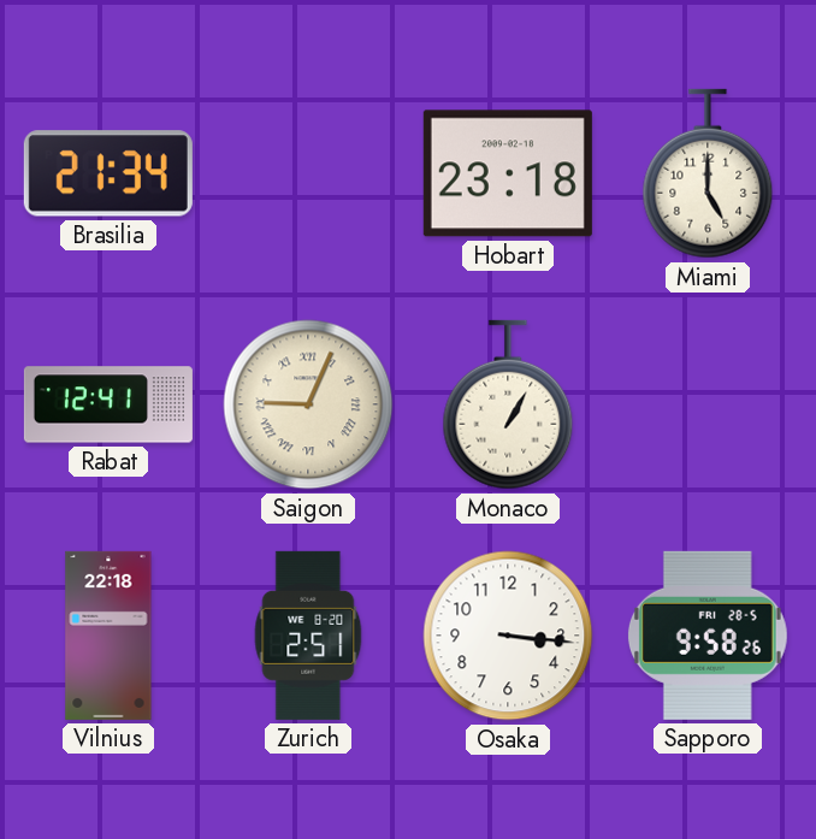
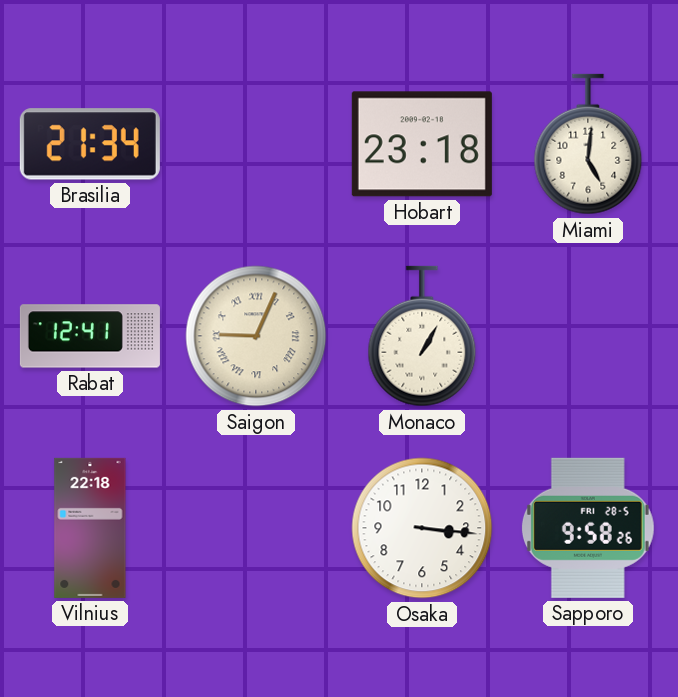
Miami: 5:00 -> 5:01 (588, 144)
Zurich: 2:51 -> none (308, 636)
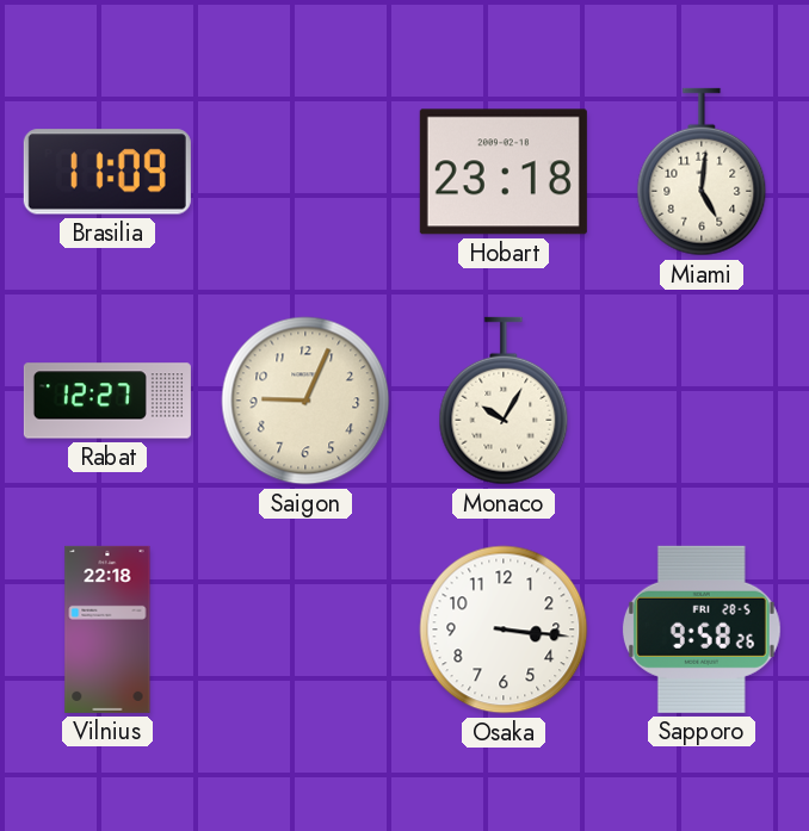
Brasilia: 21:34 -> 11:09 (107, 172)
Rabat: 12:41 -> 12:27 (107, 401)
Saigon numerals: Roman -> Arabic (305, 401)
Monaco: 1:05 -> 10:05 (504, 401)
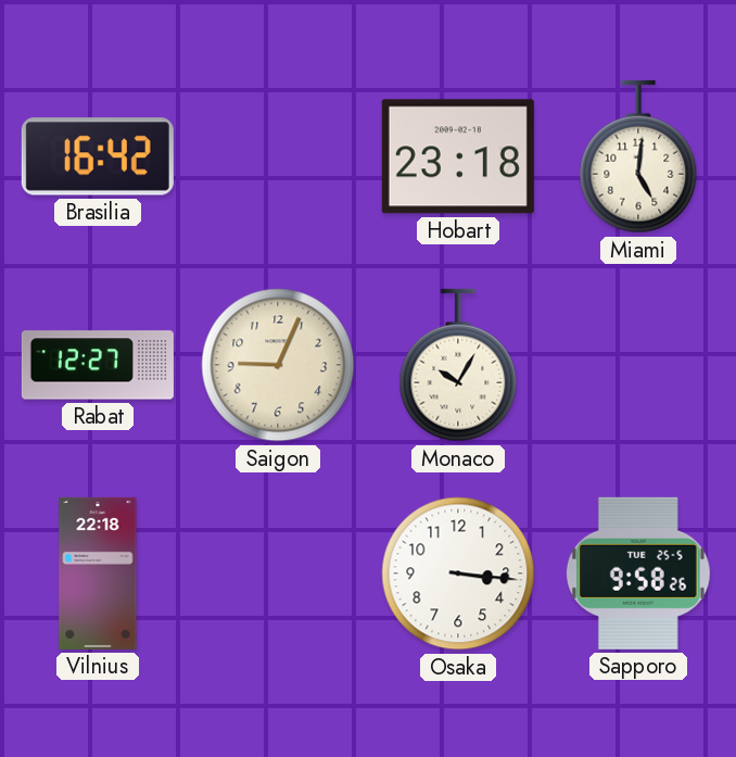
Brasilia: 11:09 -> 16:42 (98, 156)
Sapporo date: FRI 28-5 -> TUE 25-5 (638, 573)
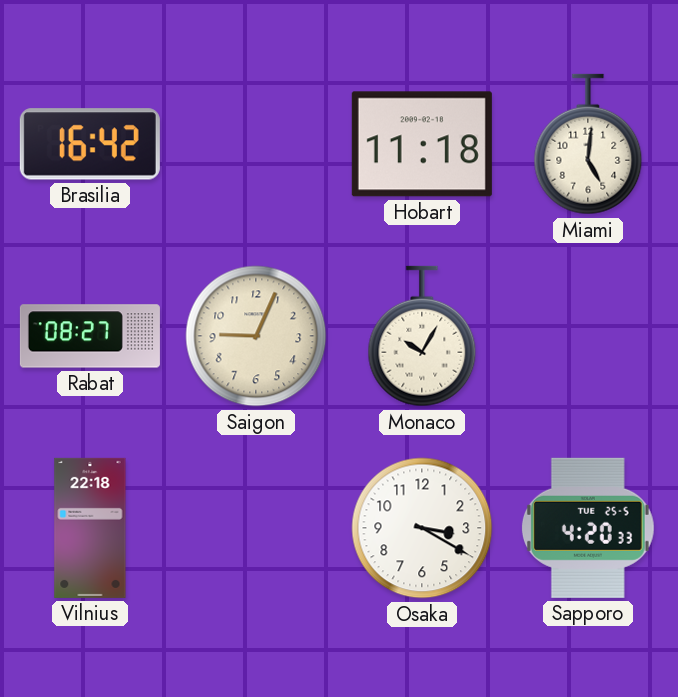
Hobart: 23:18 -> 11:18 (422, 144)
Rabat: 12:27 -> 08:27 (90, 336)
Osaka: 3:16 -> 3:20 (422, 528)
Sapporo: 9:58 -> 4:20 (588, 528)
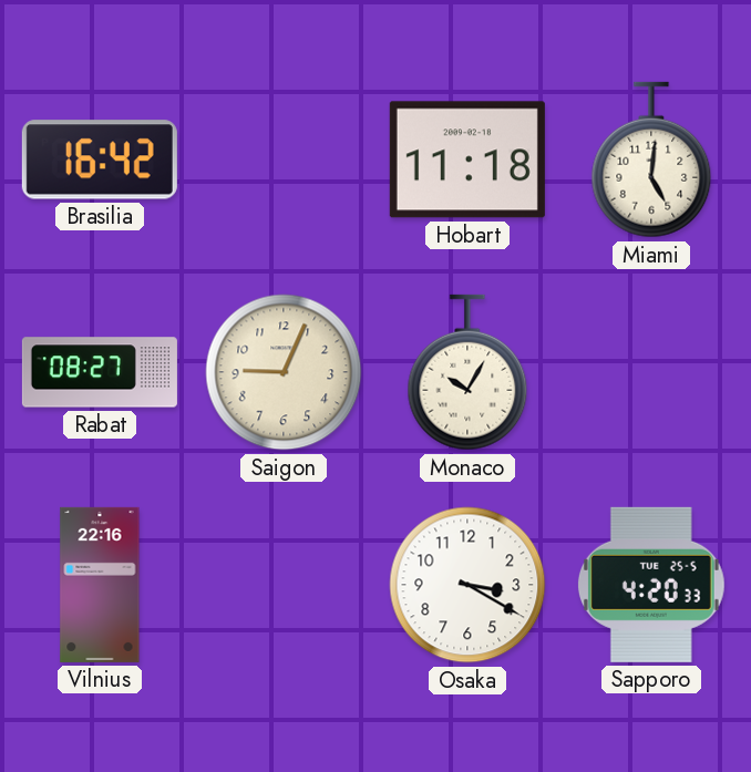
Vilnius: 22:18 -> 22:16 (100, 585)
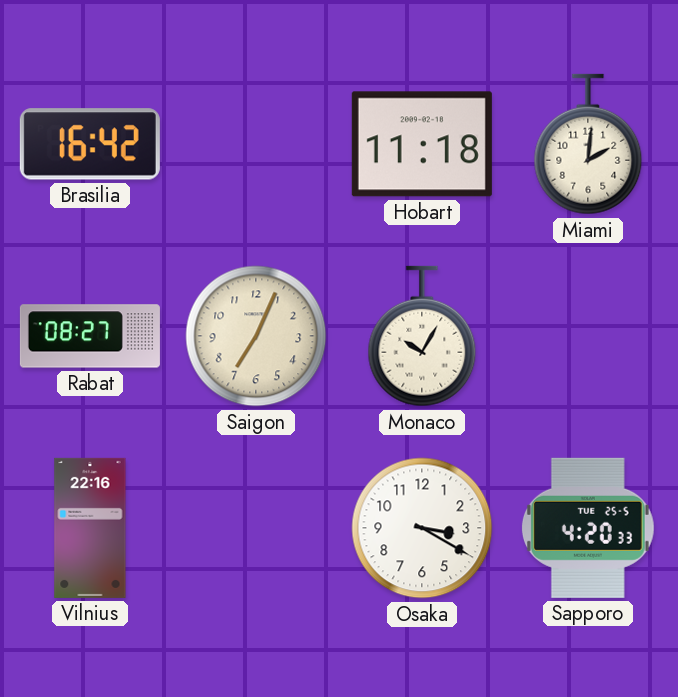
Miami: 5:01 -> 2:01 (588, 144)
Saigon: 9:04 -> 7:04 (256, 336)
